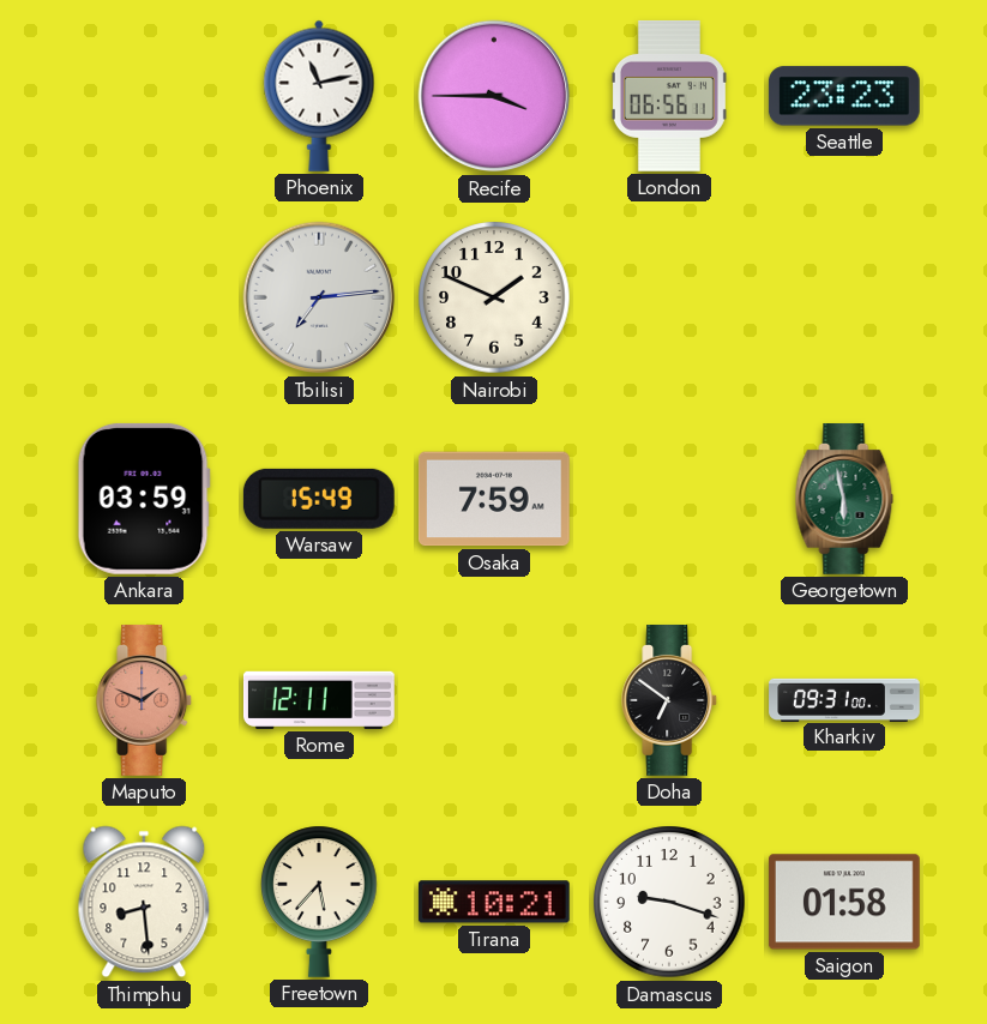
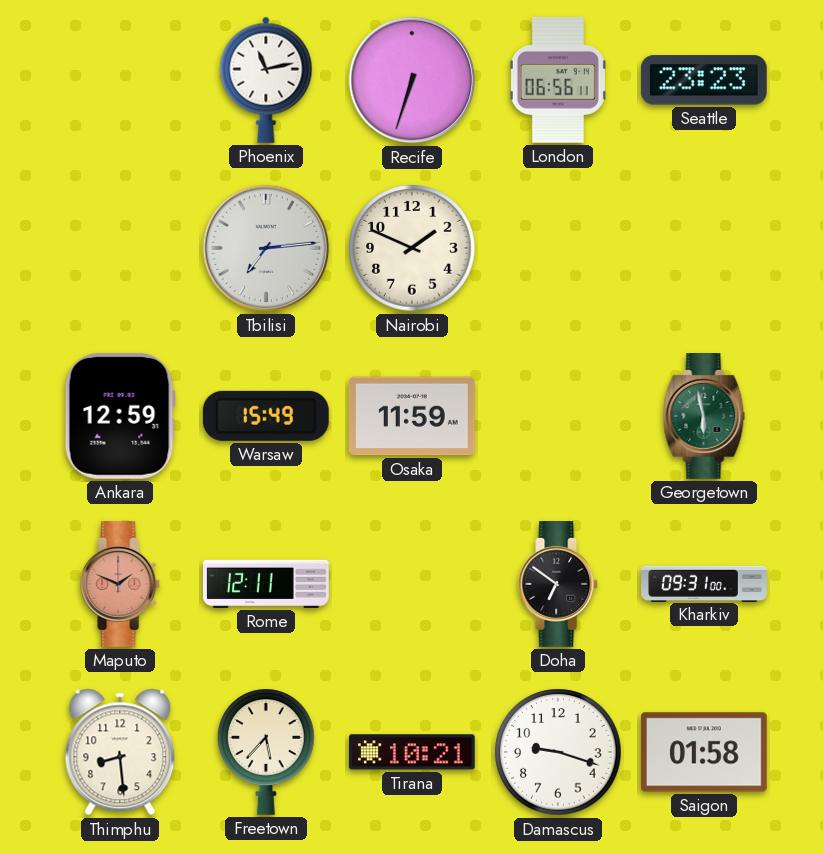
Recife: 3:45 -> 6:33 (412, 80)
Ankara: 03:59 -> 12:59 (120, 416)
Osaka: 7:59 -> 11:59 (412, 416)
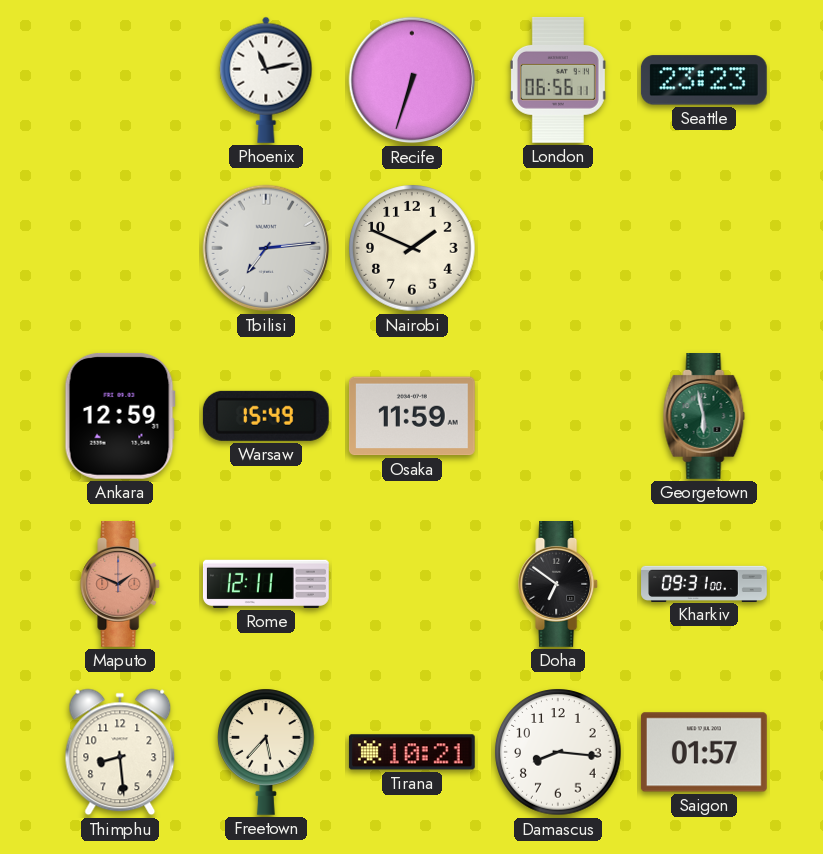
Damascus: 9:18 -> 8:16 (558, 752)
Saigon: 01:58 -> 01:57 (704, 752)
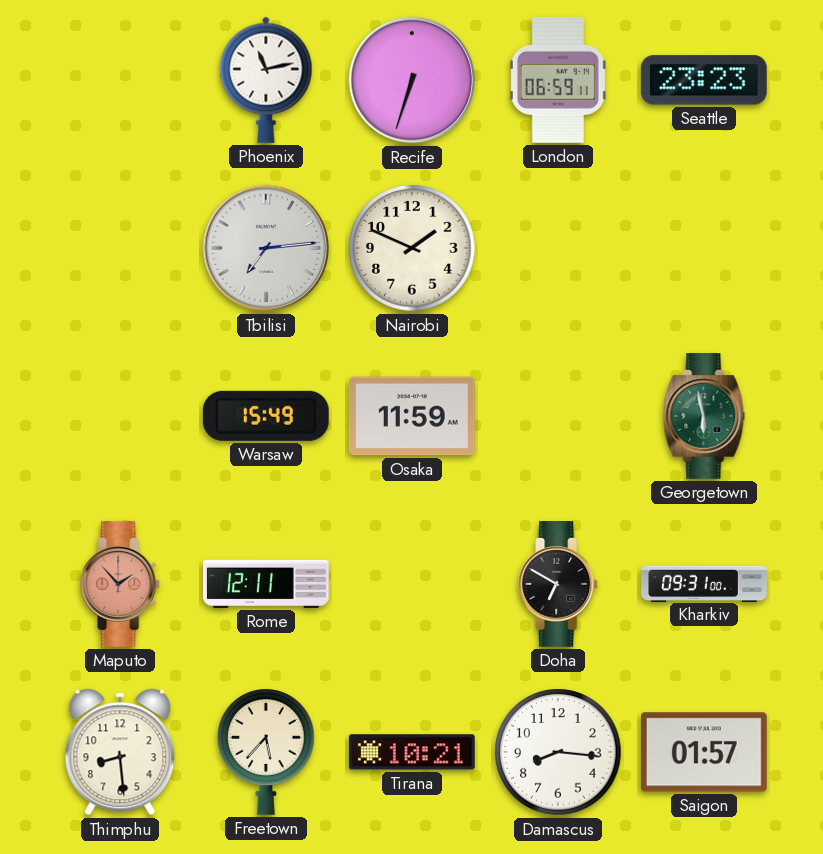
London: 06:56 -> 06:59 (558, 80)
Ankara: 12:59 -> none (120, 416)
Maputo: 1:49 -> 1:53 (121, 585)
Doha: 6:51 -> 6:50 (559, 585)
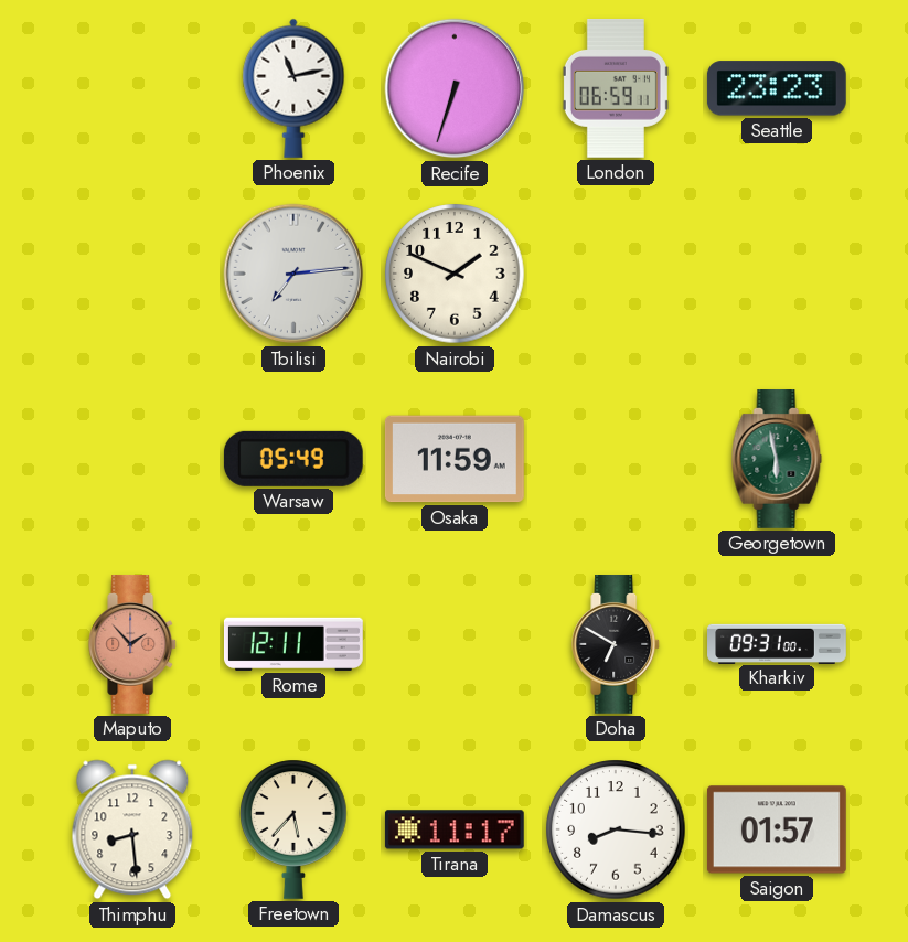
Warsaw: 15:49 -> 05:49 (293, 459)
Tirana: 10:21 -> 11:17 (455, 829)
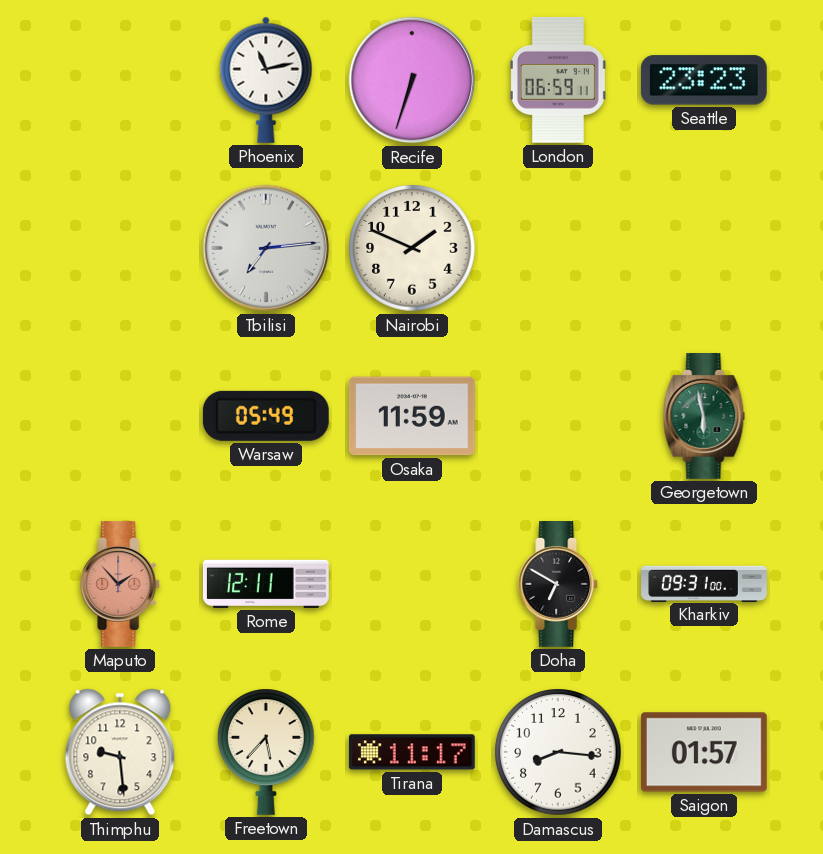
Thimphu: 8:29 -> 9:29 (120, 752)
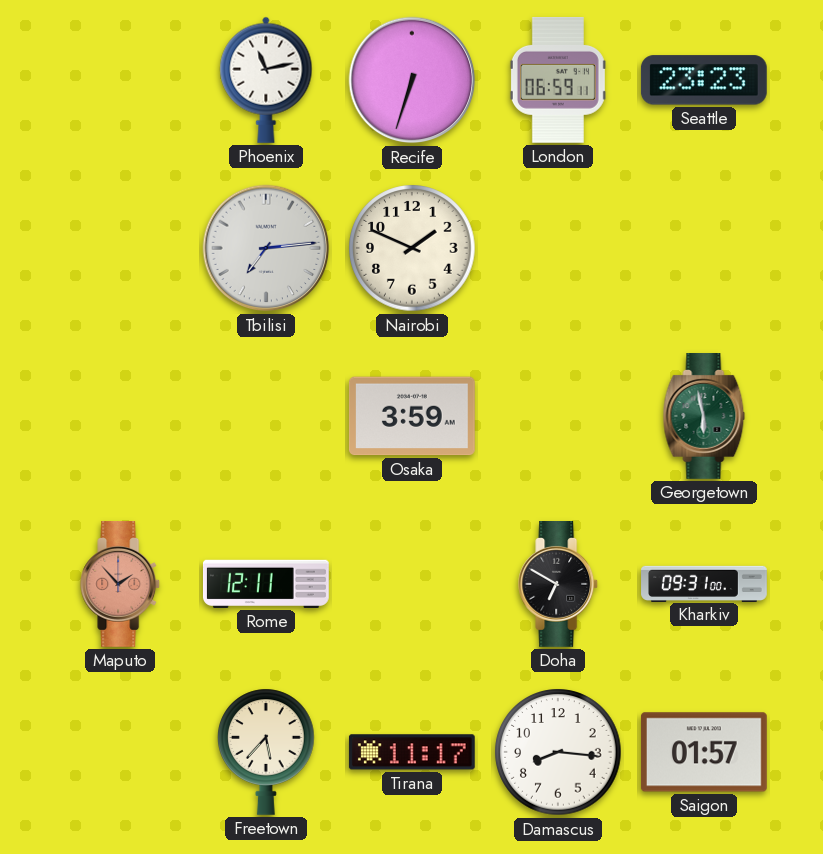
Warsaw: 05:49 -> none (266, 416)
Osaka: 11:59 -> 3:59 (412, 416)
Thimphu: 9:29 -> none (120, 752)
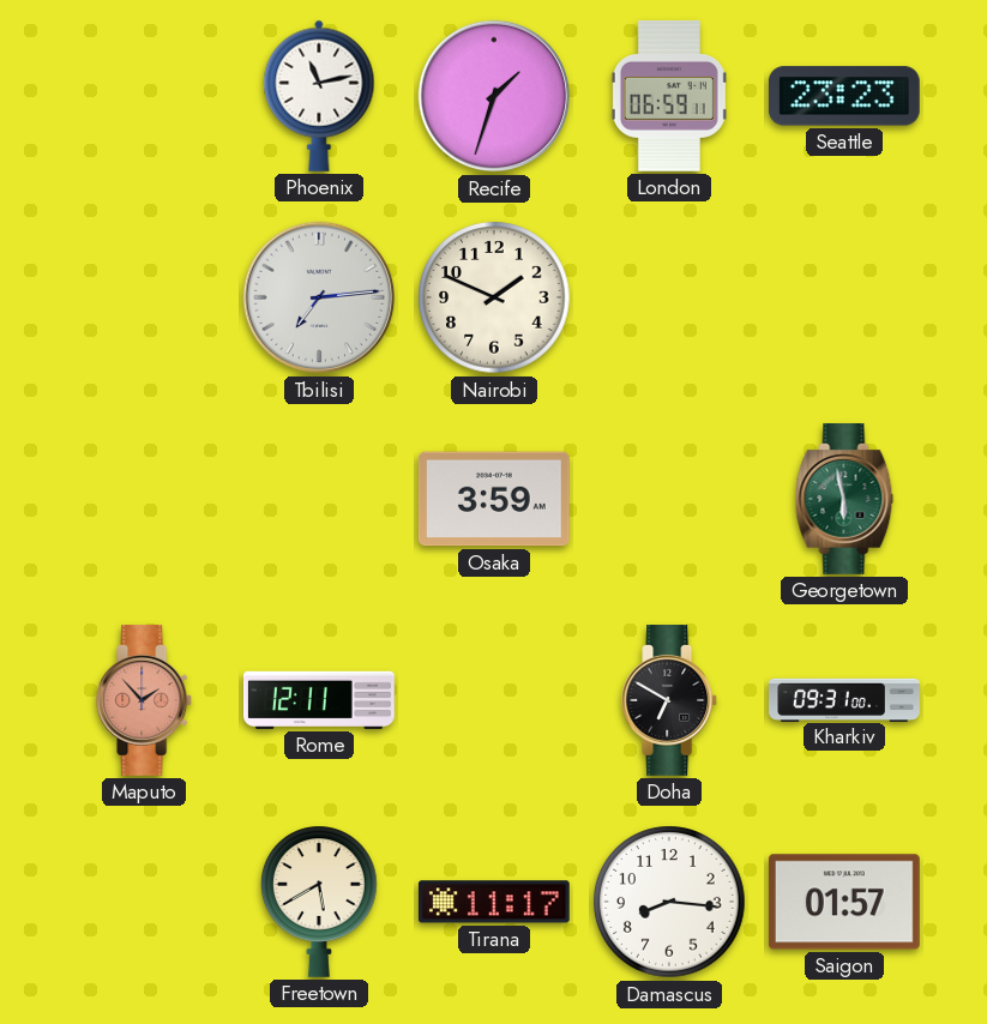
Recife: 6:33 -> 1:33 (494, 96)
Freetown: 5:37 -> 5:40 (320, 902)
